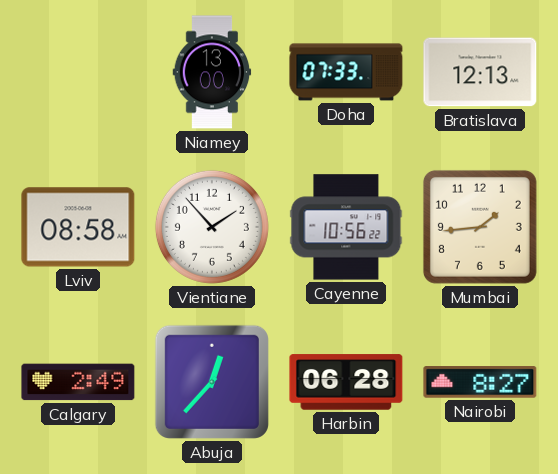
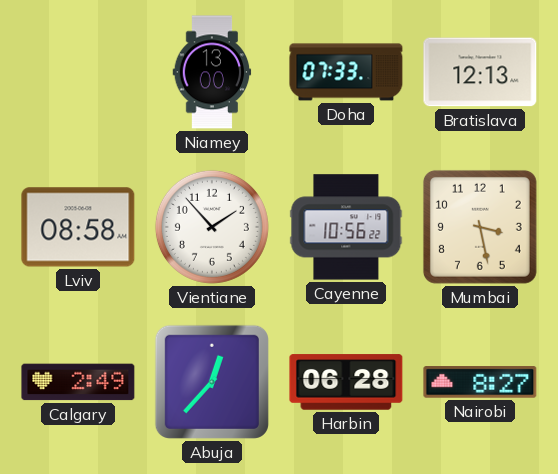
Mumbai: 1:44 -> 3:28 (480, 227)
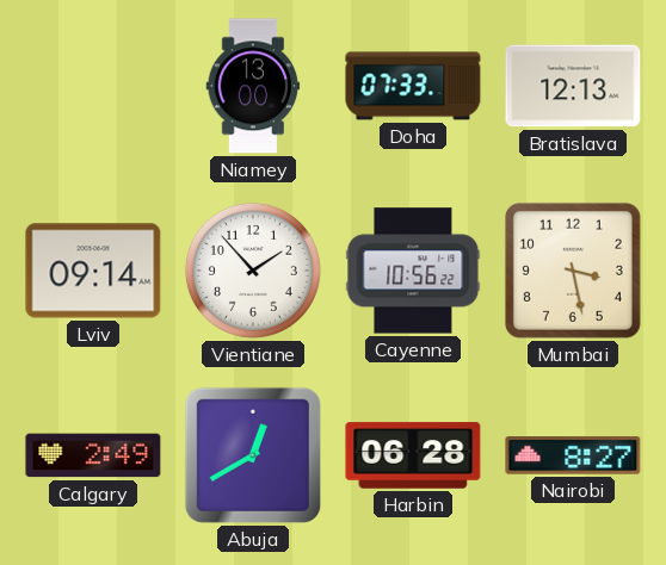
Lviv: 08:58 -> 09:14 (93, 271)
Abuja: 12:37 -> 12:40 (253, 455)
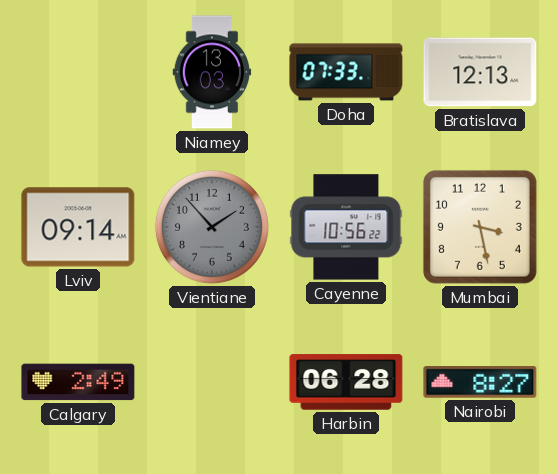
Niamey: 13:00 -> 13:03 (212, 72)
Vientiane dial: white -> grey (212, 227)
Abuja: 12:40 -> none (253, 455)
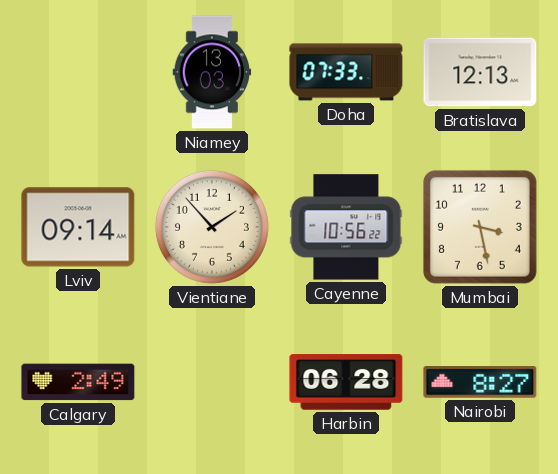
Vientiane dial: grey -> cream (212, 227)
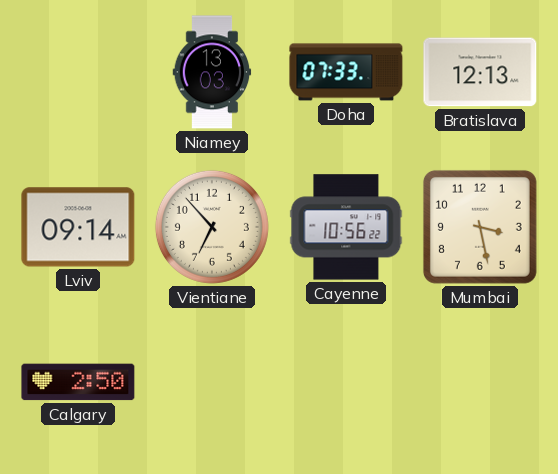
Vientiane: 1:53 -> 6:53 (212, 227)
Calgary: 2:49 -> 2:50 (78, 382)
Harbin: 06:28 -> none (346, 382)
Nairobi: 8:27 -> none (480, 382)
